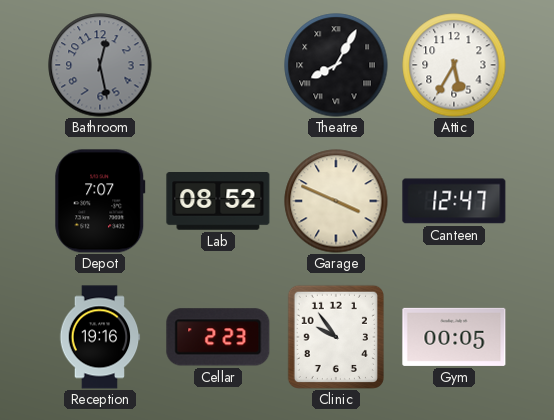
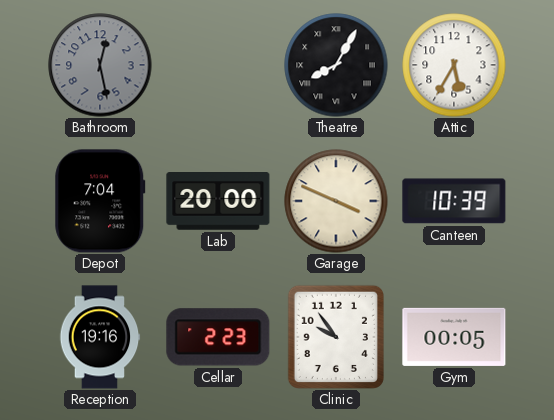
Depot: 7:07 -> 7:04 (100, 201)
Lab: 08:52 -> 20:00 (218, 202)
Canteen: 12:47 -> 10:39 (454, 201)
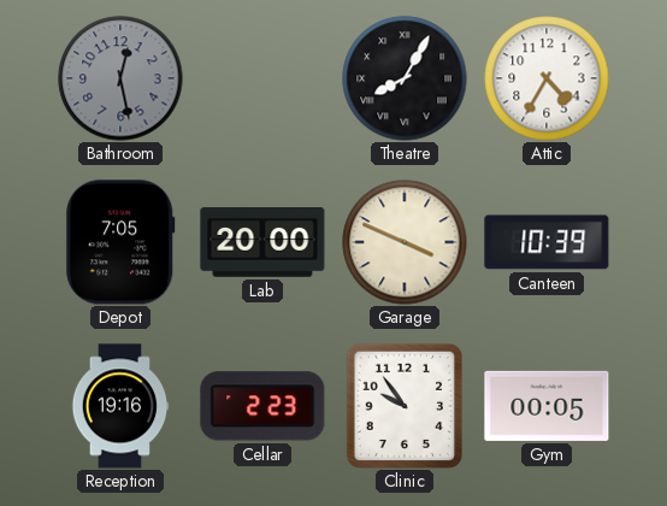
Attic: 5:35 -> 4:35 (547, 78)
Depot: 7:04 -> 7:05 (120, 242)
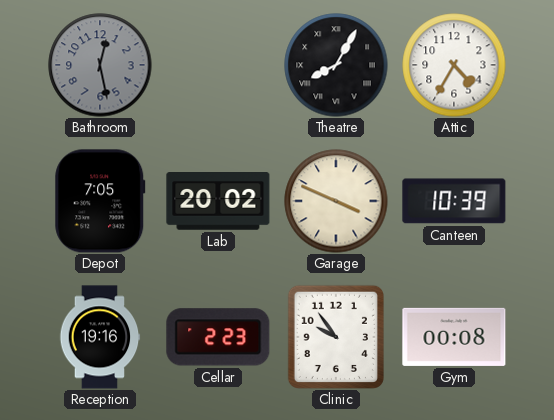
Lab: 20:00 -> 20:02 (218, 202)
Gym: 00:05 -> 00:08 (454, 337)
